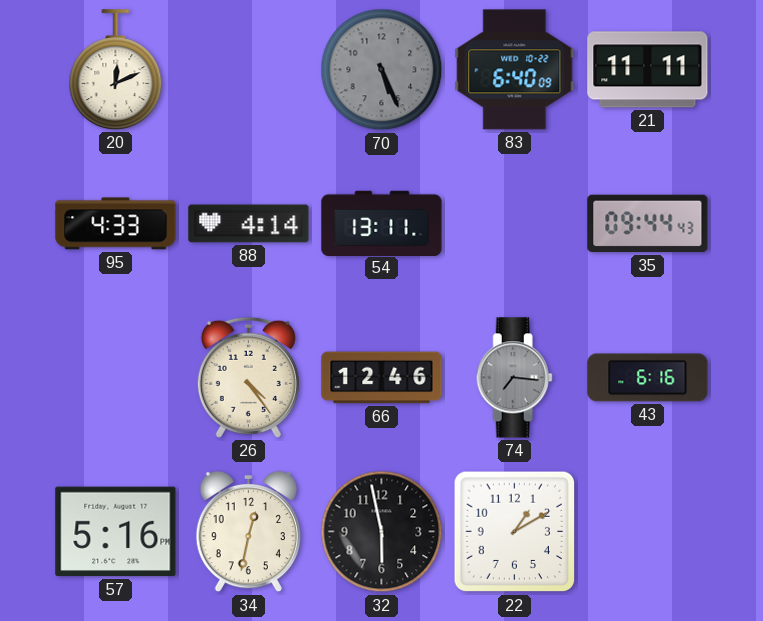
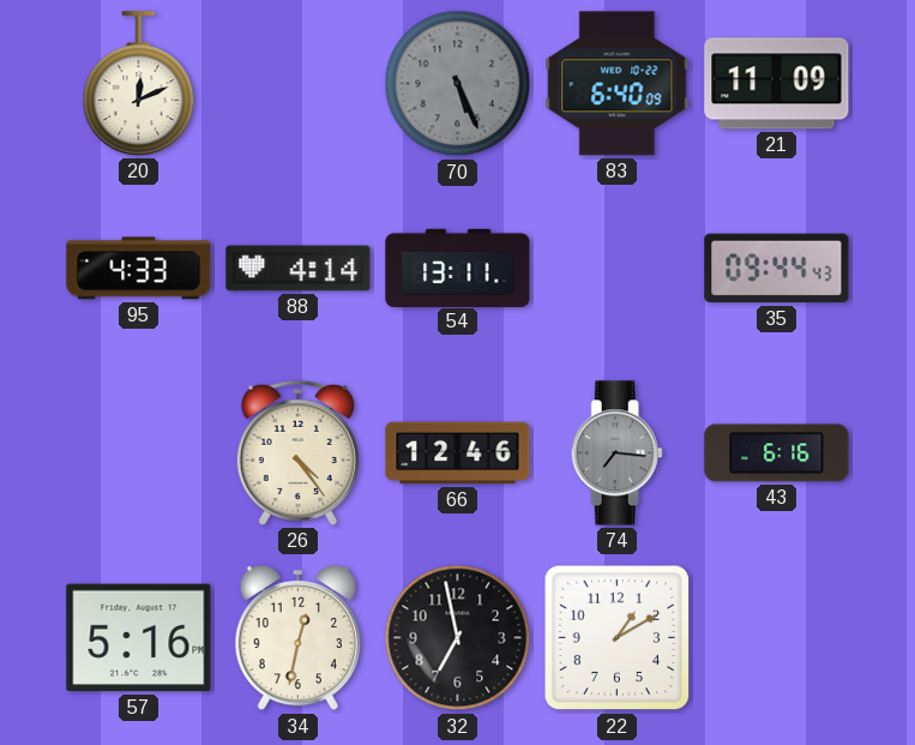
21: 11:11 -> 11:09 (777, 84)
32: 5:58 -> 6:58 (458, 638)
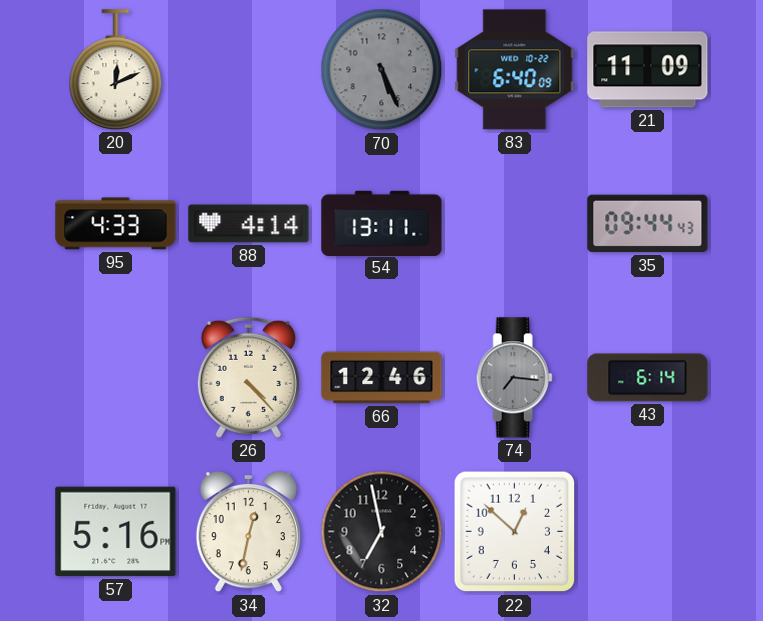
26: 4:24 -> 4:23 (248, 377)
43: 6:16 -> 6:14 (648, 378)
22: 1:10 -> 12:52 (515, 532)
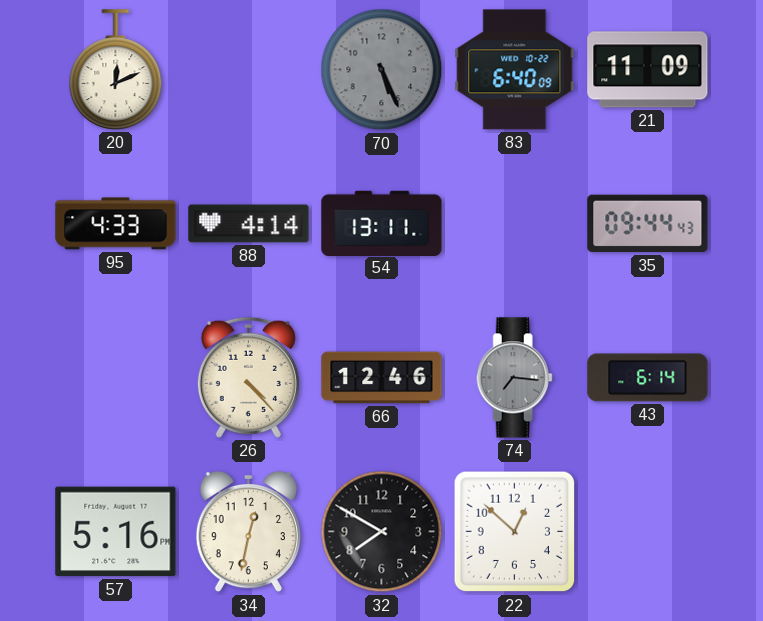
32: 6:58 -> 7:50 (382, 532)
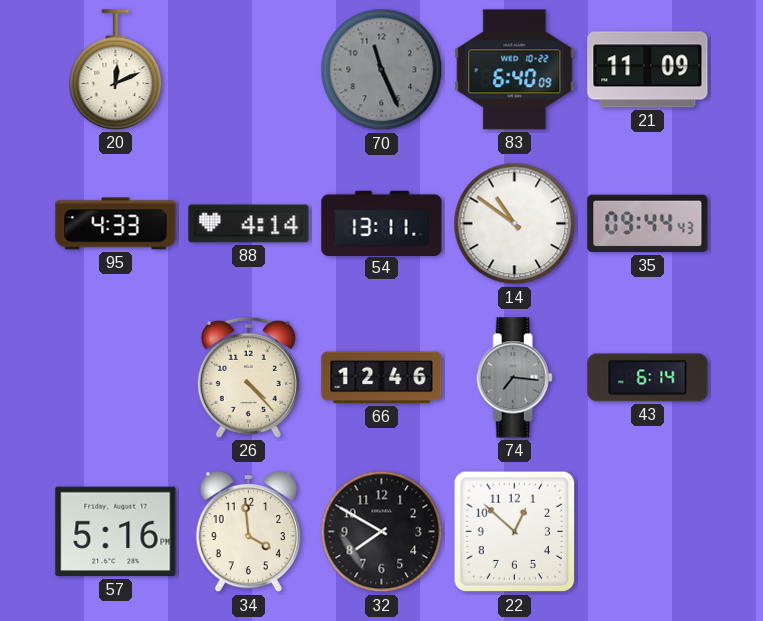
70: 5:26 -> 11:26 (382, 70)
14: none -> 10:51 (515, 224)
34: 12:32 -> 3:59 (248, 532)
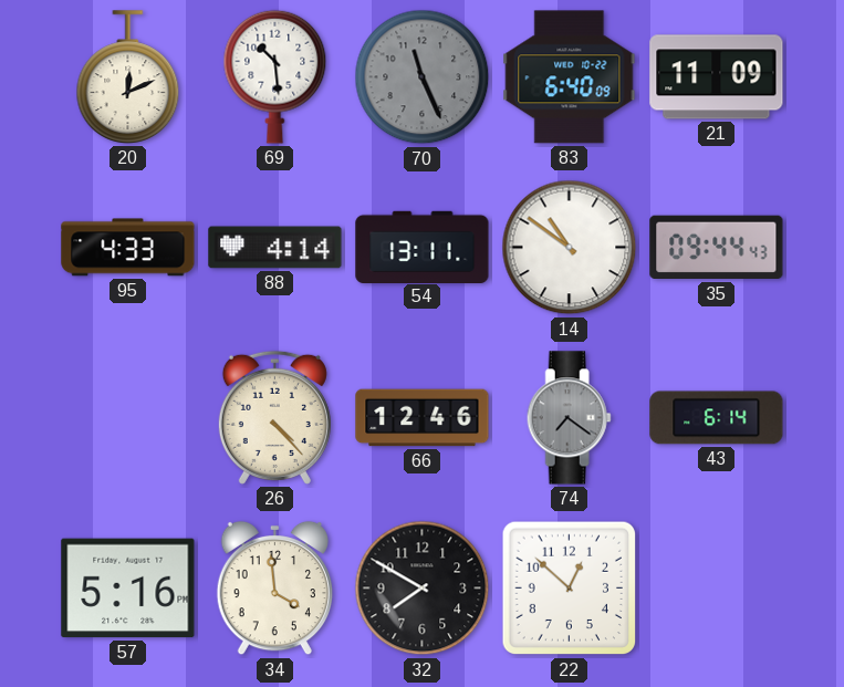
69: none -> 10:29 (275, 76)
74: 7:16 -> 7:21 (569, 418)
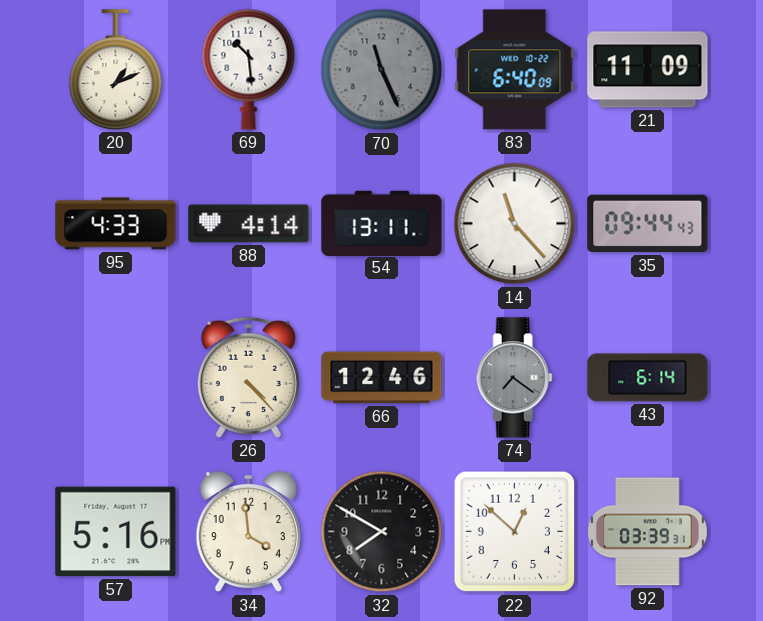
20: 12:11 -> 1:11 (116, 70)
14: 10:51 -> 11:23 (515, 224)
92: none -> 03:39 (647, 532)
